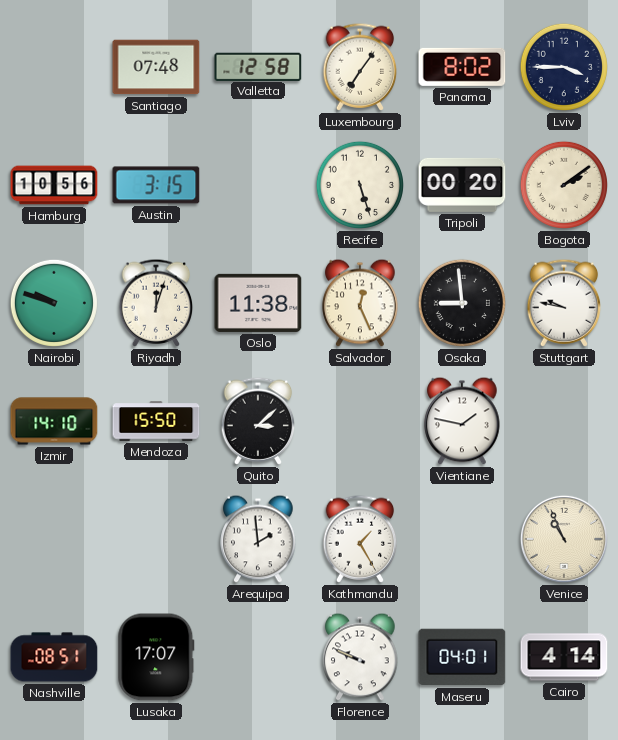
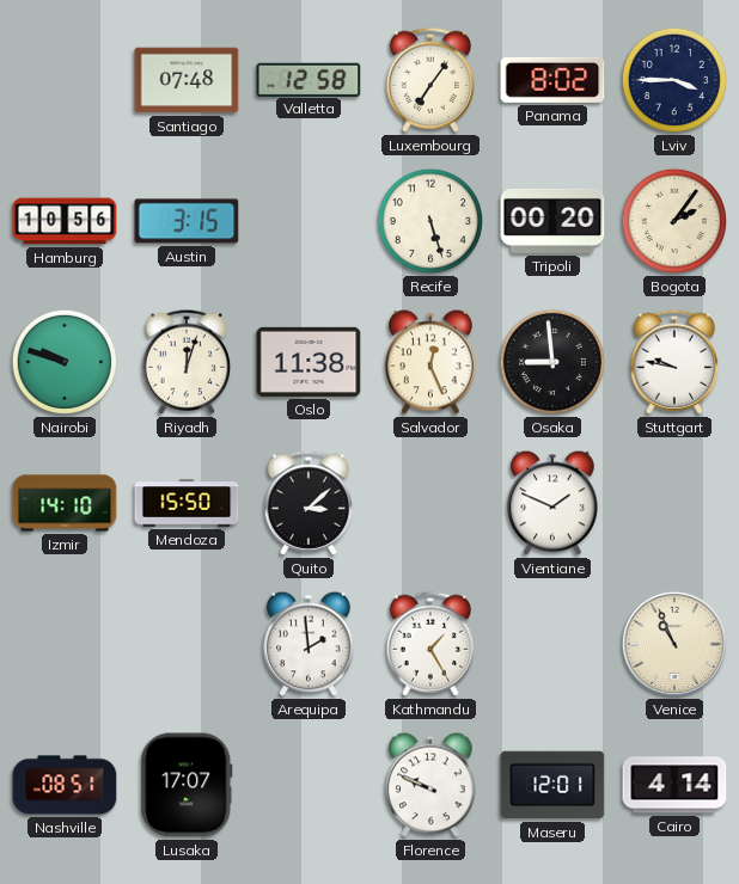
Bogota: 2:09 -> 2:06 (674, 221)
Vientiane: 1:47 -> 1:49 (552, 503)
Maseru: 04:01 -> 12:01 (552, 785)
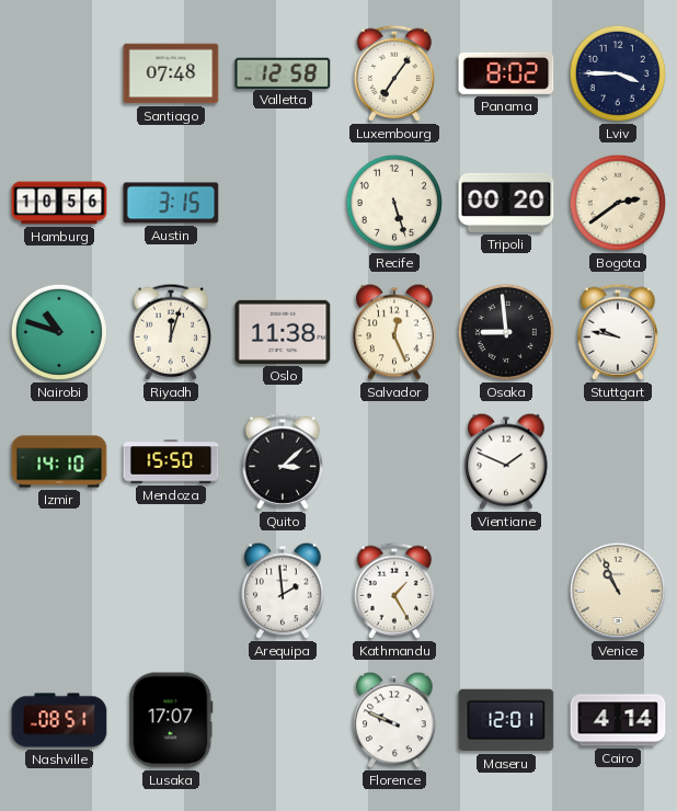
Bogota: 2:06 -> 2:39 (618, 203)
Nairobi: 9:48 -> 10:48 (59, 332)
